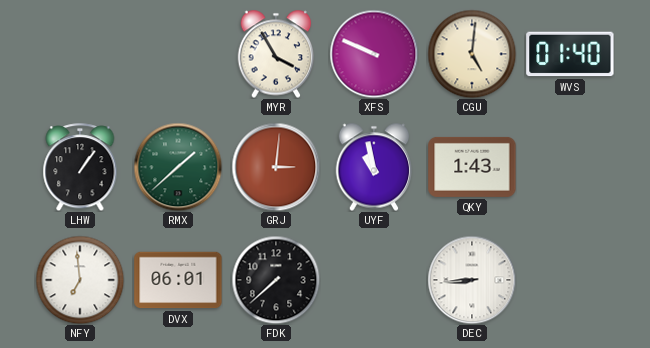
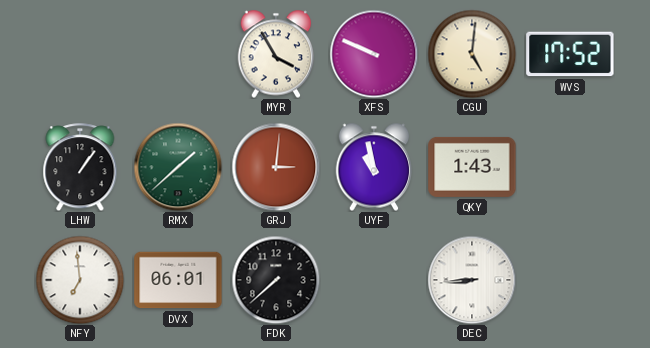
WVS: 01:40 -> 17:52 (570, 54)
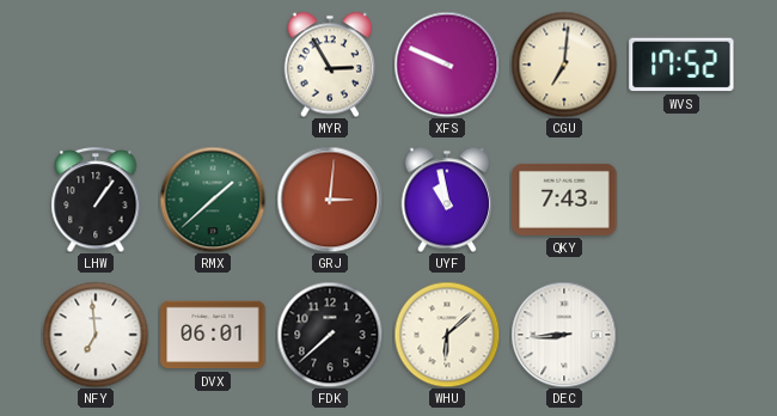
MYR: 3:55 -> 2:55 (330, 65)
CGU: 5:01 -> 7:01 (564, 65)
QKY: 1:43 -> 7:43 (564, 200)
WHU: none -> 6:08 (447, 335)
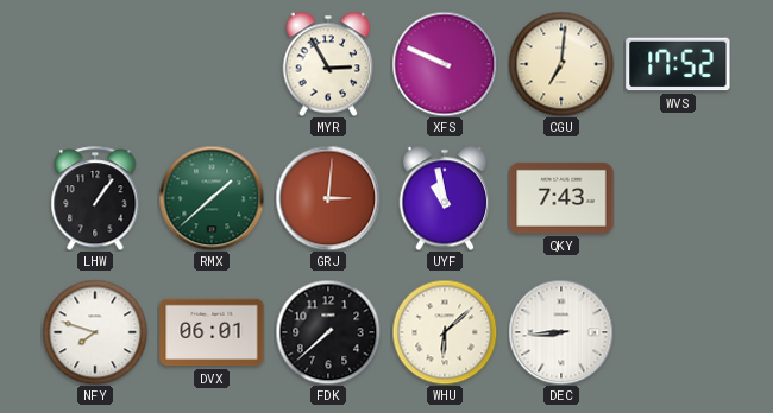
NFY: 6:59 -> 7:48 (95, 332)
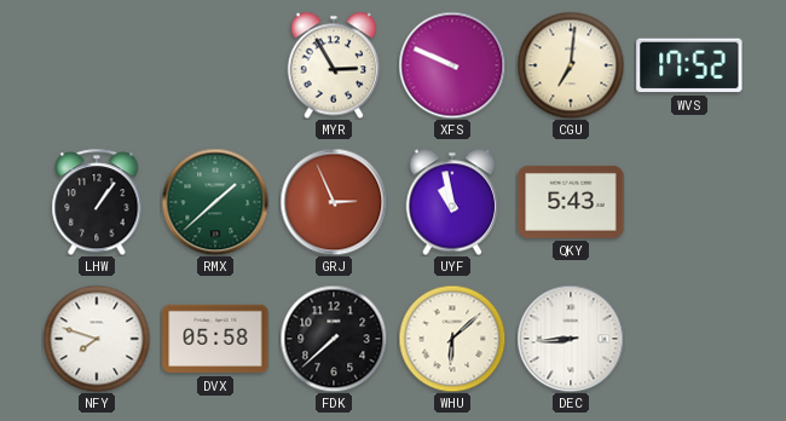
GRJ: 3:01 -> 2:56 (334, 202)
QKY: 7:43 -> 5:43 (571, 202)
DVX: 06:01 -> 05:58 (215, 339)
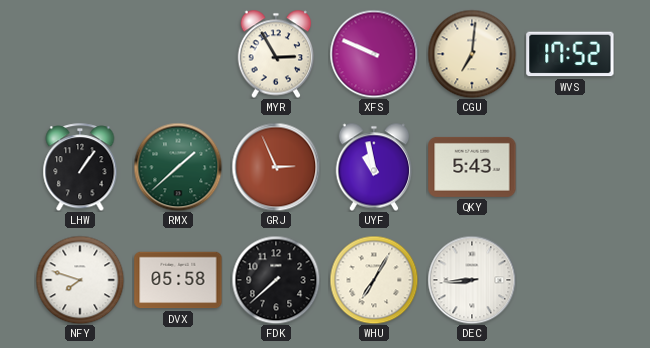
WHU: 6:08 -> 7:05 (374, 280)
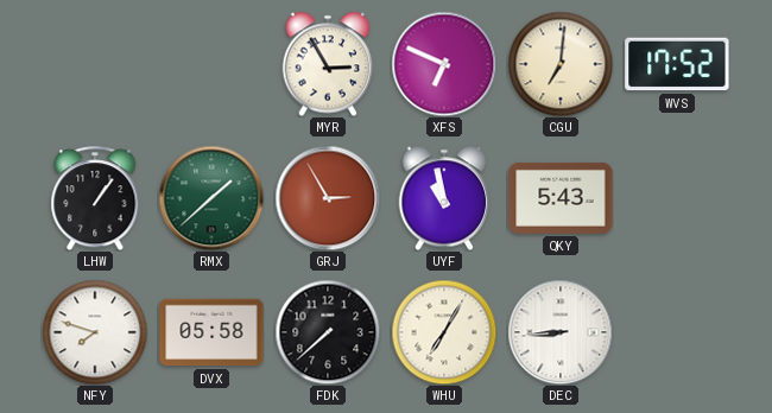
XFS: 9:49 -> 6:49 (444, 64)
GRJ: 2:56 -> 2:55 (328, 198)
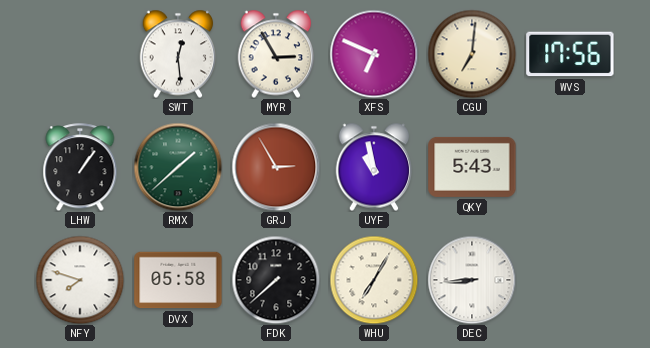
SWT: none -> 12:29 (178, 54)
WVS: 17:52 -> 17:56 (570, 54)
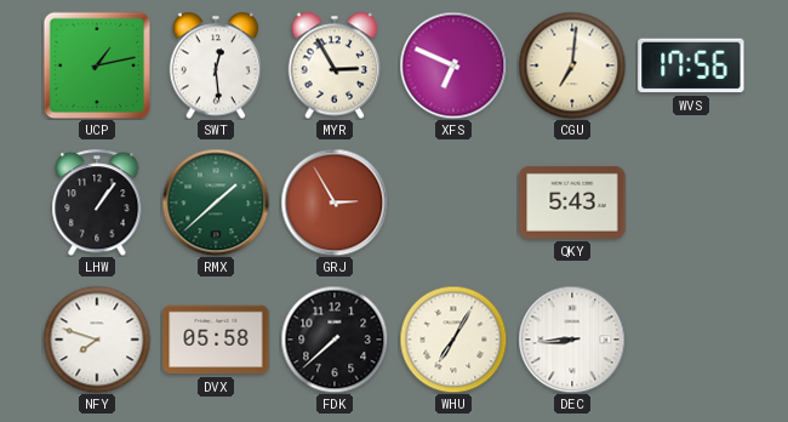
UCP: none -> 1:13 (97, 65)
UYF: 10:58 -> none (374, 167)
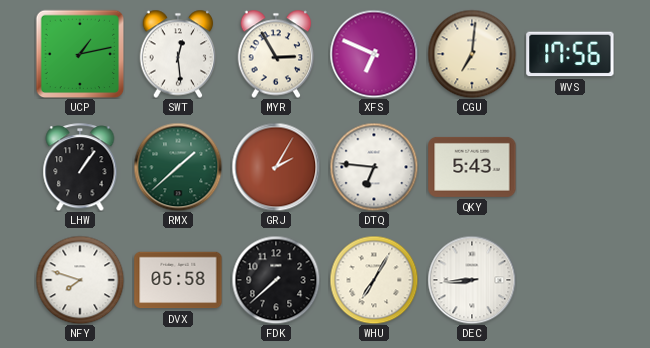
GRJ: 2:55 -> 2:05 (276, 167)
DTQ: none -> 6:46 (374, 167)
